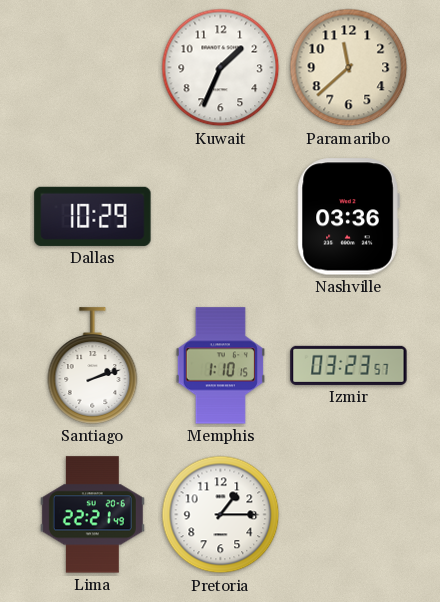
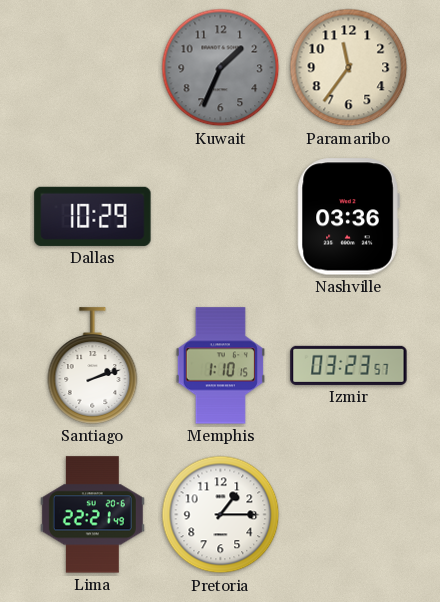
Kuwait dial: white -> grey (221, 68)
Paramaribo: 11:38 -> 11:36 (349, 68)
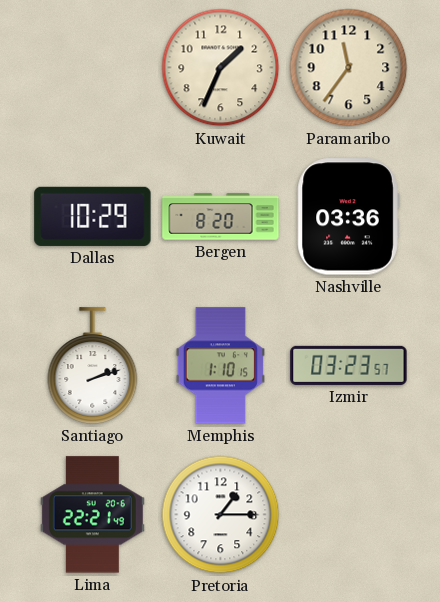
Kuwait dial: grey -> cream (221, 68)
Bergen: none -> 8:20 (221, 217)
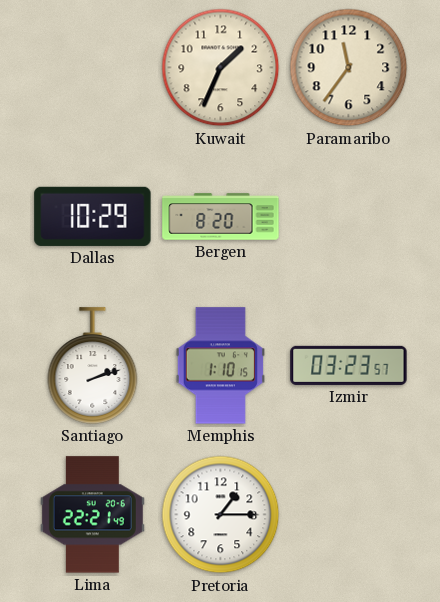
Nashville: 03:36 -> none (348, 217)
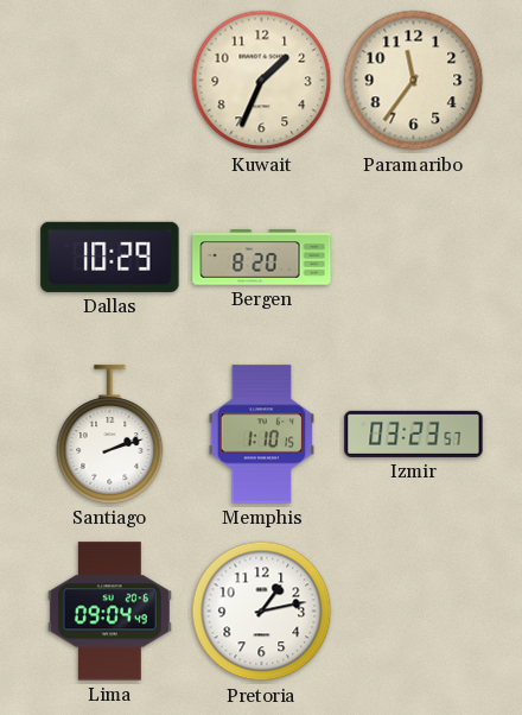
Lima: 22:21 -> 09:04 (109, 612)
Pretoria: 1:15 -> 1:13 (262, 612)
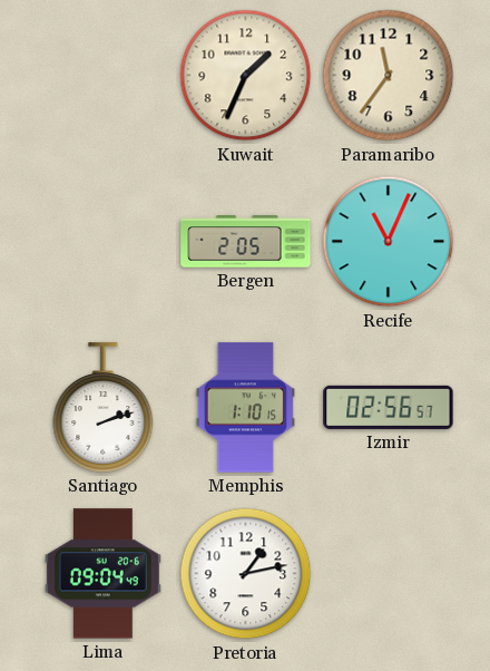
Dallas: 10:29 -> none (110, 257)
Bergen: 8:20 -> 2:05 (246, 242)
Recife: none -> 11:04 (389, 242)
Izmir: 03:23 -> 02:56 (389, 407)
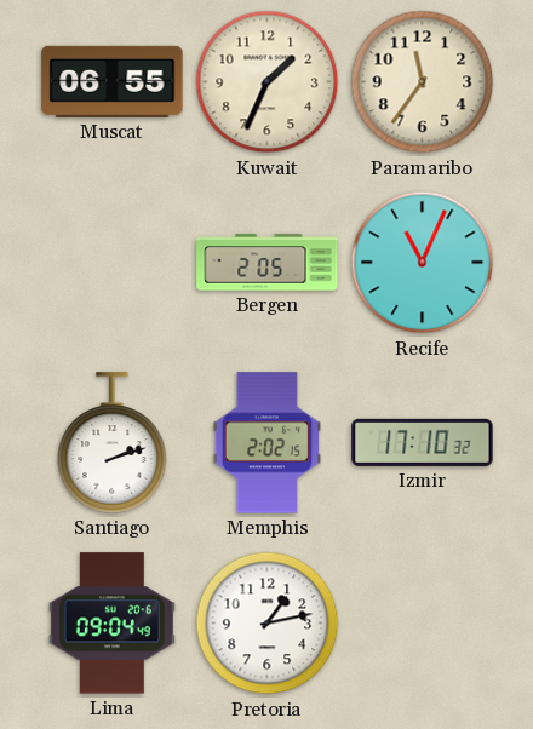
Muscat: none -> 06:55 (113, 81)
Memphis: 1:10 -> 2:02 (266, 443)
Izmir: 02:56 -> 17:10 (423, 442)
